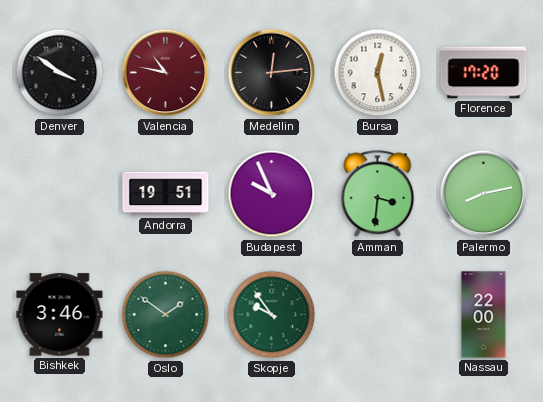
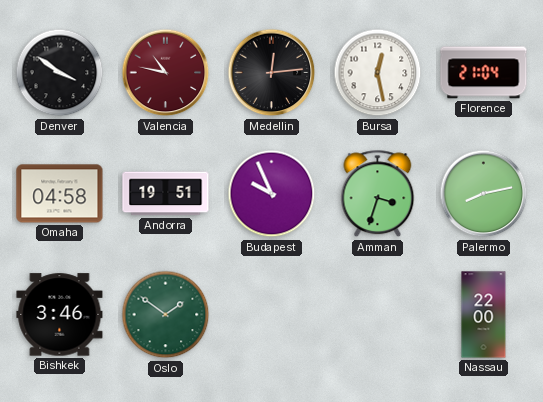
Florence: 17:20 -> 21:04 (484, 73)
Omaha: none -> 04:58 (60, 194)
Amman: 3:31 -> 3:33 (378, 194)
Skopje: 9:54 -> none (272, 315)
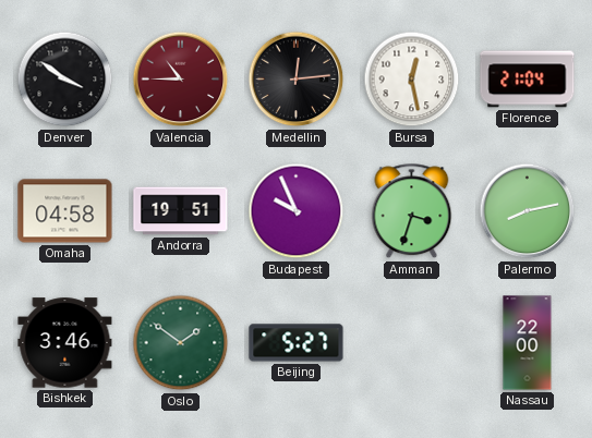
Valencia: 10:47 -> 10:45 (181, 80)
Beijing: none -> 5:27 (297, 343)
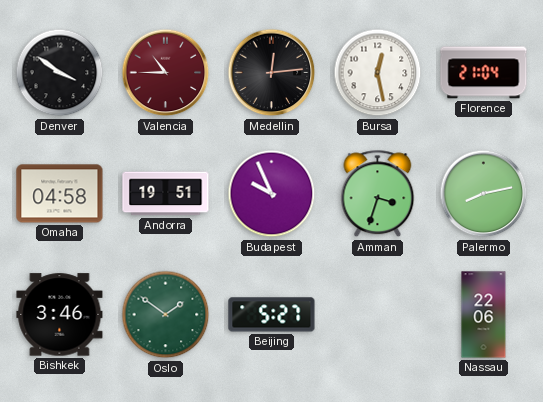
Nassau: 22:00 -> 22:06 (484, 315)
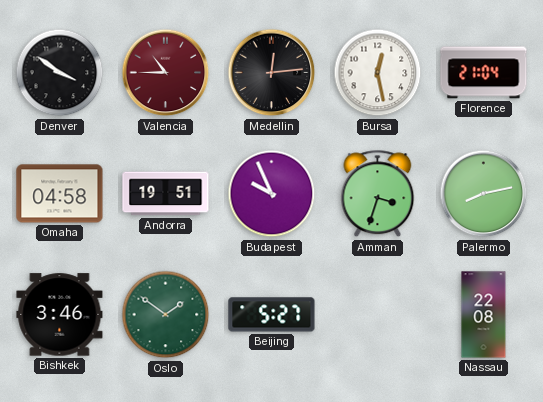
Nassau: 22:06 -> 22:08 (484, 315)
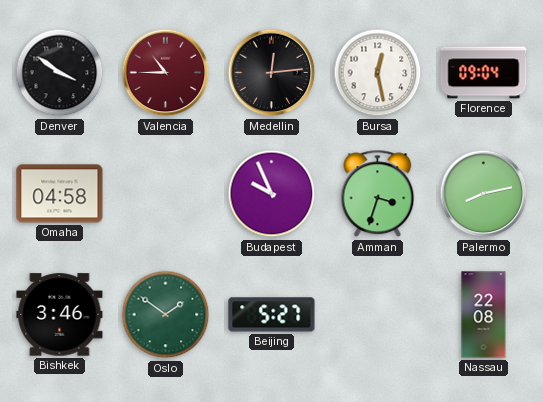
Florence: 21:04 -> 09:04 (484, 73)
Andorra: 19:51 -> none (166, 194)
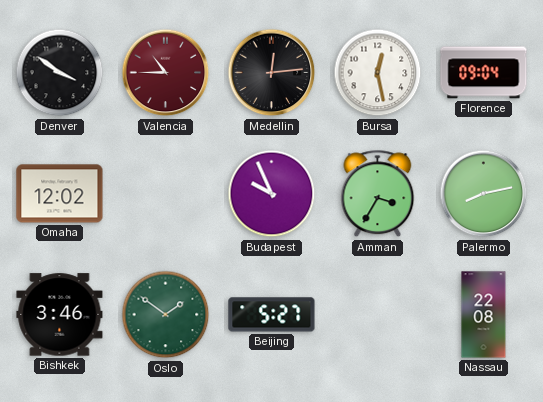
Omaha: 04:58 -> 12:02 (60, 194)
Amman: 3:33 -> 3:35 (378, 194)
